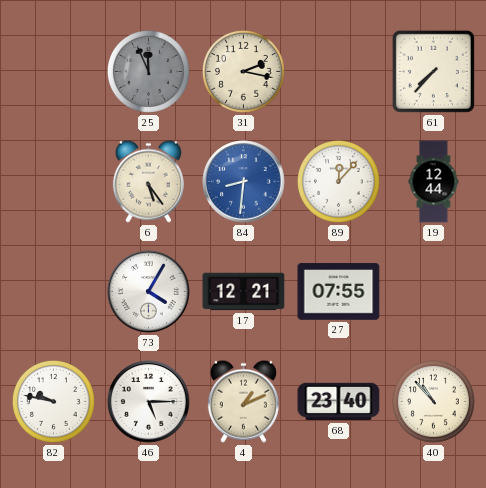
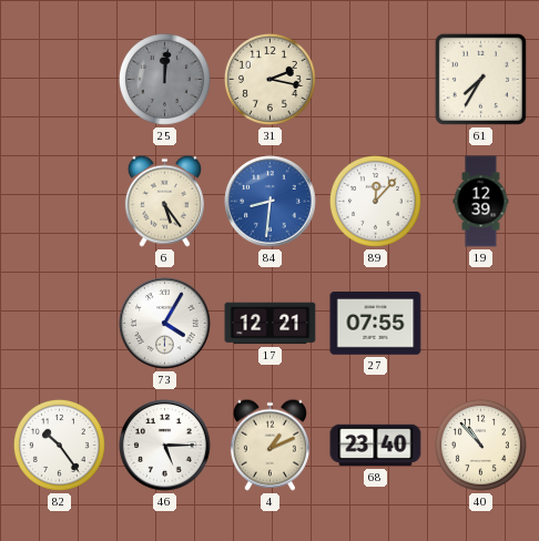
25: 11:56 -> 12:01 (164, 79)
61: 7:37 -> 7:35 (480, 79)
19: 12:44 -> 12:39 (481, 202)
82: 9:47 -> 10:24 (59, 445)
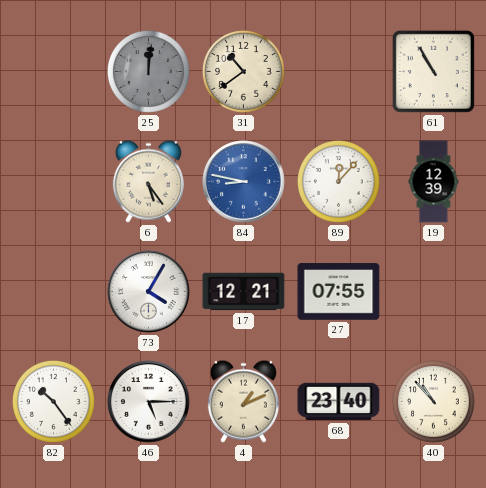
31: 2:17 -> 10:39 (243, 71)
61: 7:35 -> 10:55 (433, 71)
84: 8:31 -> 8:47 (244, 182)
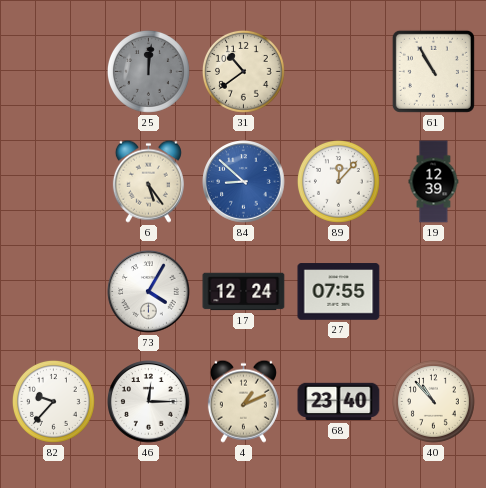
84: 8:47 -> 8:52 (244, 182)
17: 12:21 -> 12:24 (244, 292)
82: 10:24 -> 9:37 (53, 401)
46: 5:15 -> 12:15 (149, 402)
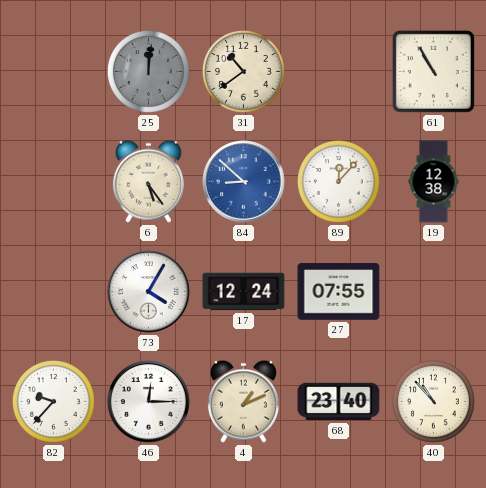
19: 12:39 -> 12:38 (434, 182)
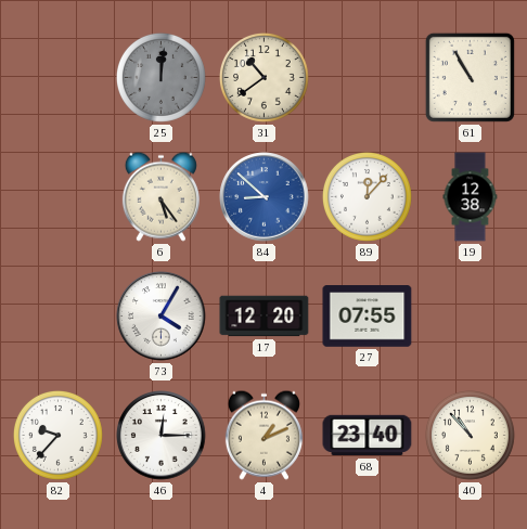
17: 12:24 -> 12:20 (265, 317)
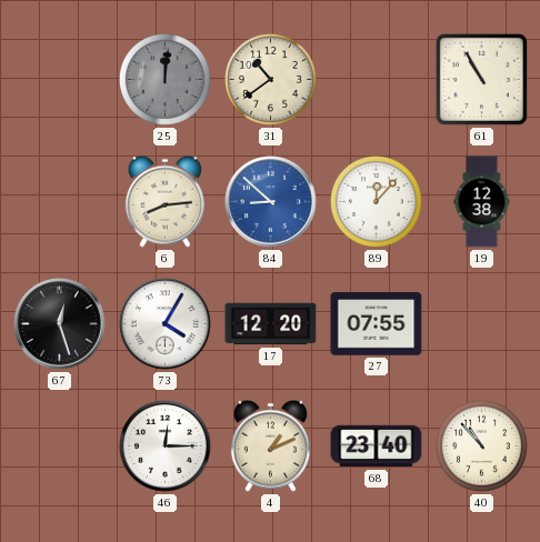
6: 5:24 -> 8:14 (164, 201)
67: none -> 12:27 (60, 324)
82: 9:37 -> none (57, 435)
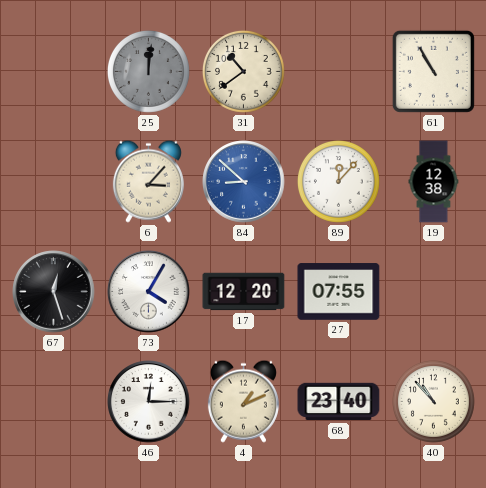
6: 8:14 -> 3:07 (148, 181)
